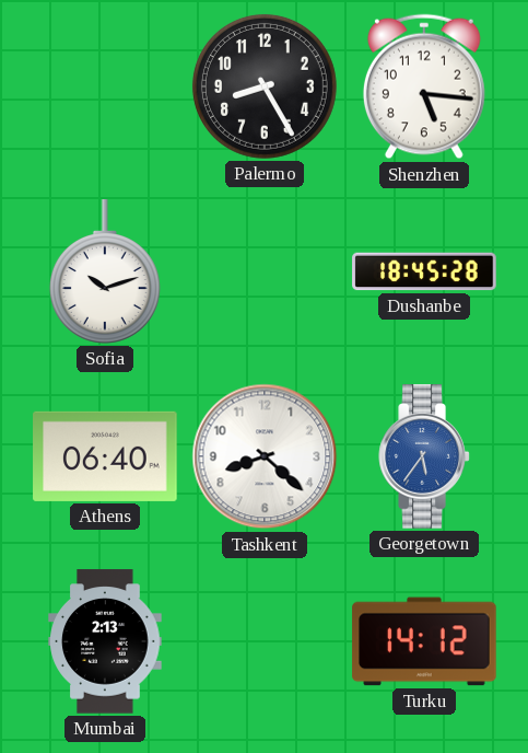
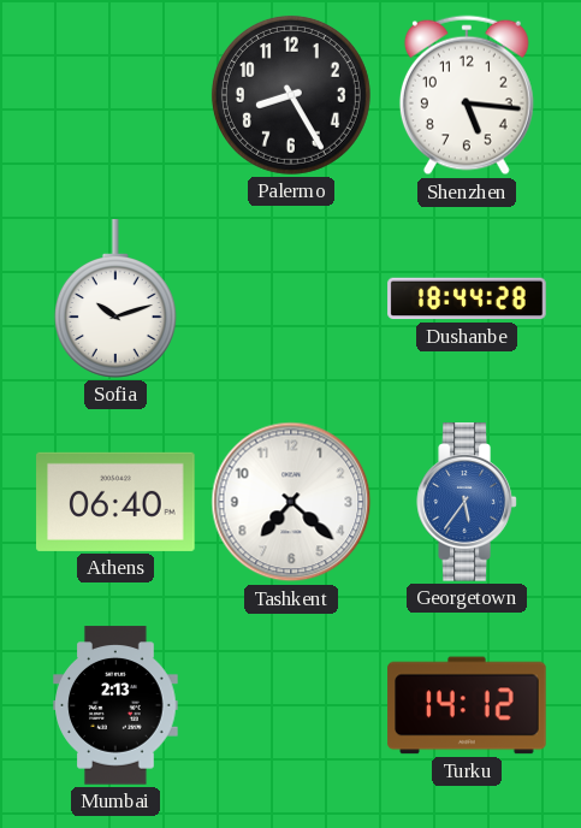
Dushanbe: 18:45 -> 18:44 (467, 298)
Tashkent: 8:22 -> 7:22 (291, 502)
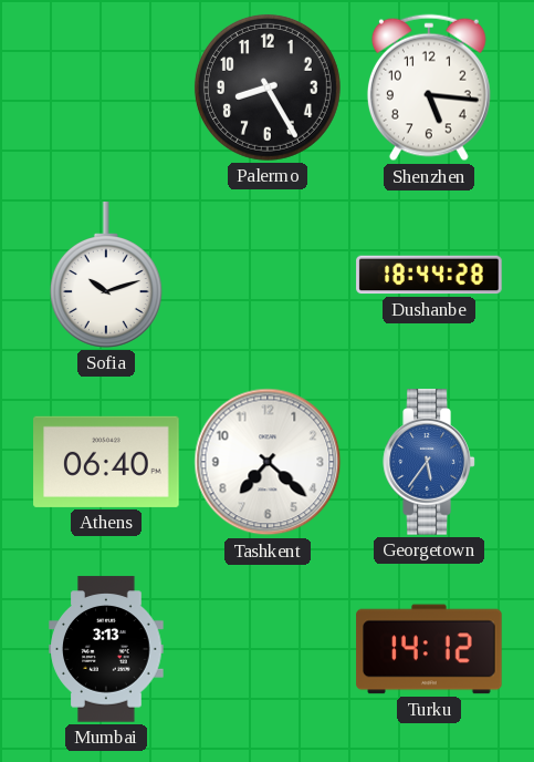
Mumbai: 2:13 -> 3:13 (106, 649)
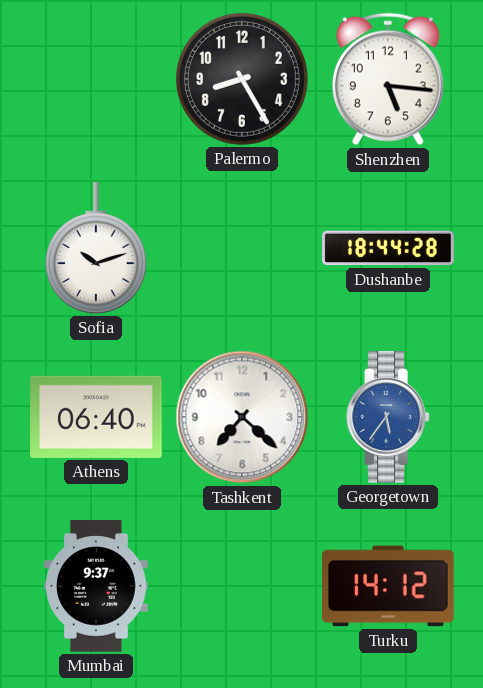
Mumbai: 3:13 -> 9:37 (96, 586)
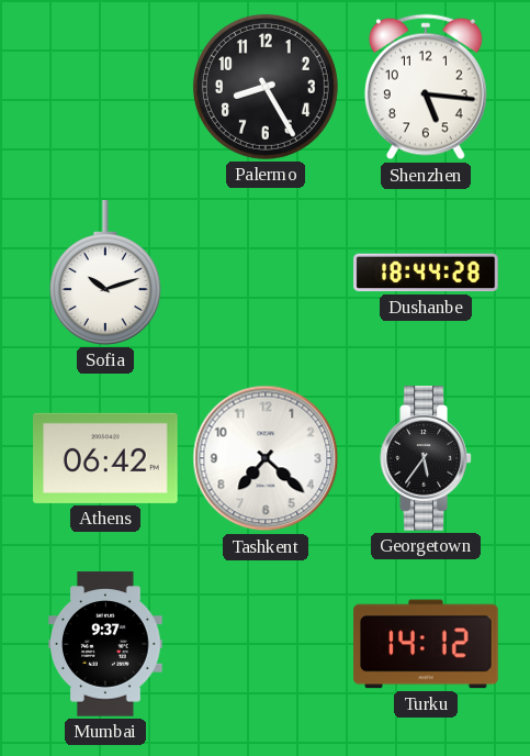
Athens: 06:40 -> 06:42 (105, 458)
Georgetown dial: blue -> black (426, 458)
